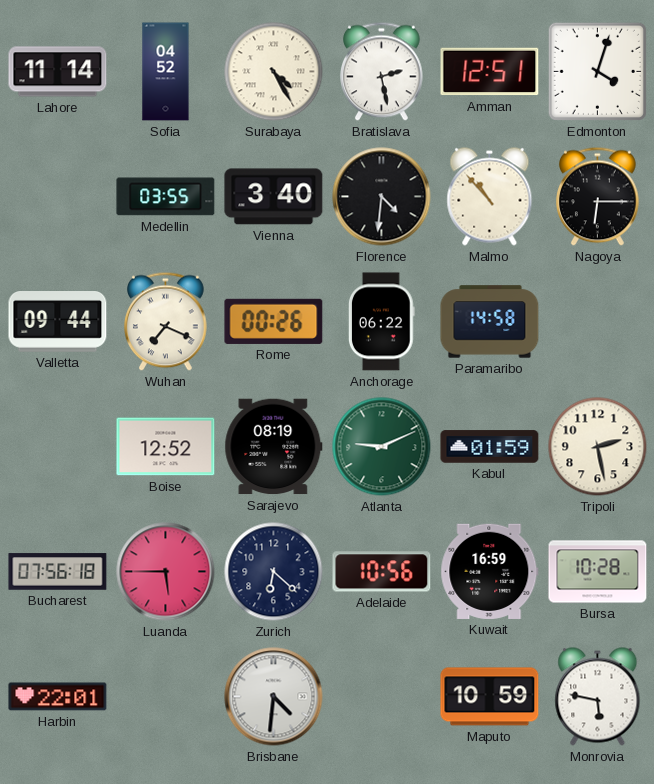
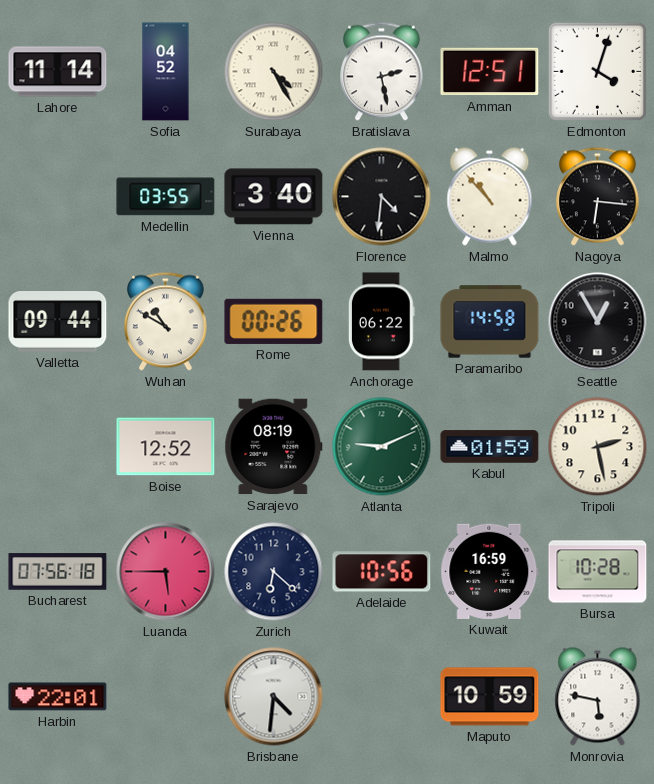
Nagoya: 6:15 -> 6:16 (598, 197)
Wuhan: 7:19 -> 10:50 (166, 322)
Seattle: none -> 12:55 (598, 322)
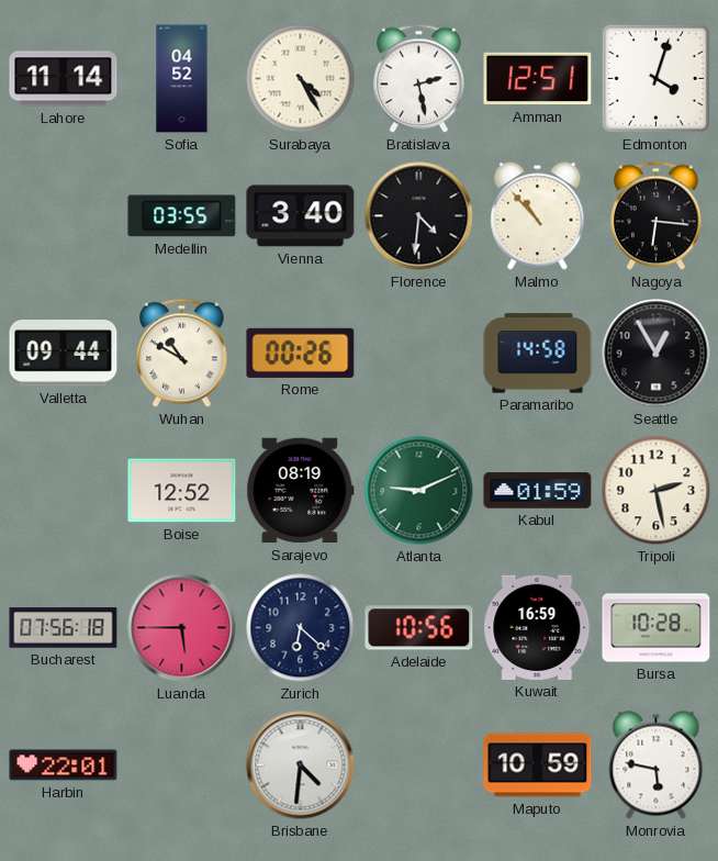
Anchorage: 06:22 -> none (381, 322)
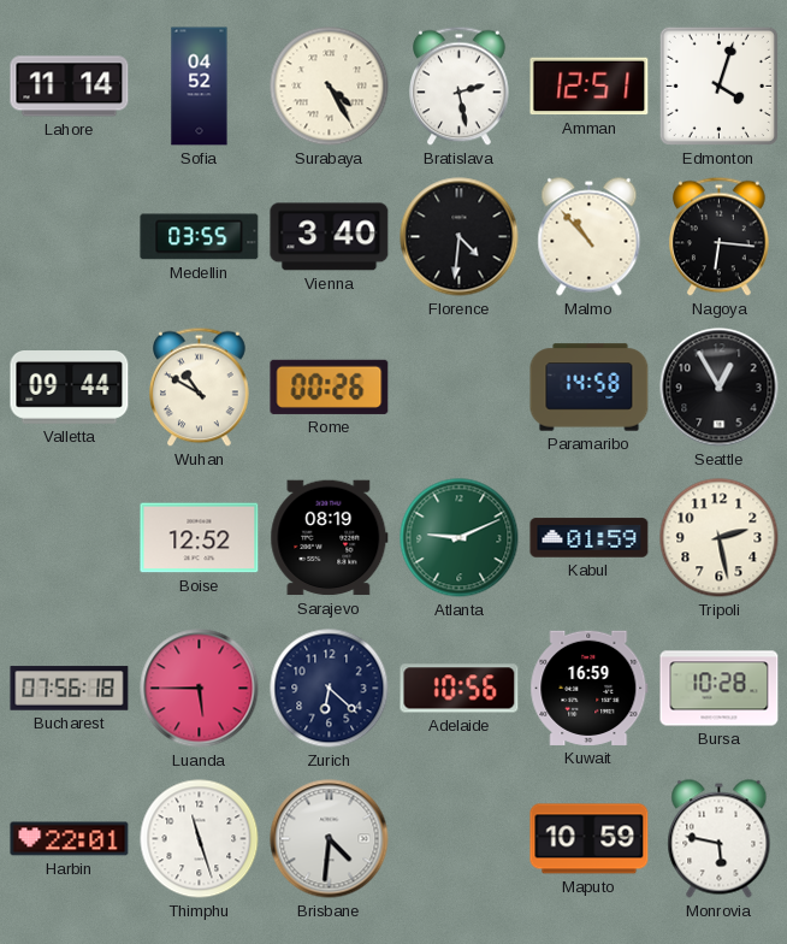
Thimphu: none -> 11:27 (200, 839)
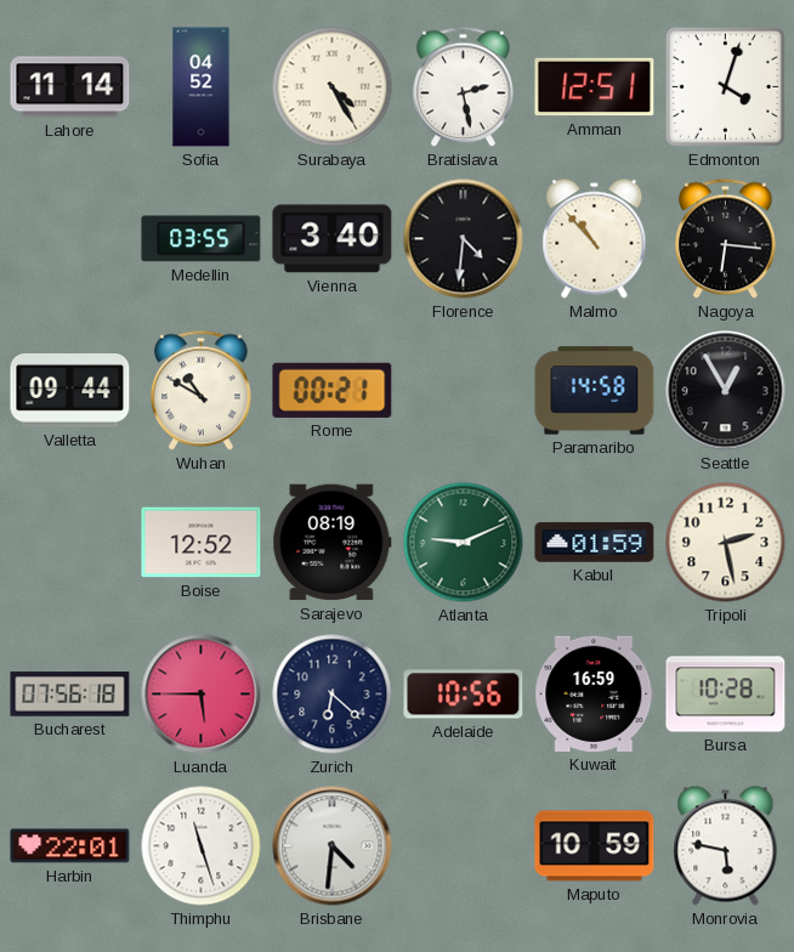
Rome: 00:26 -> 00:21 (333, 390)
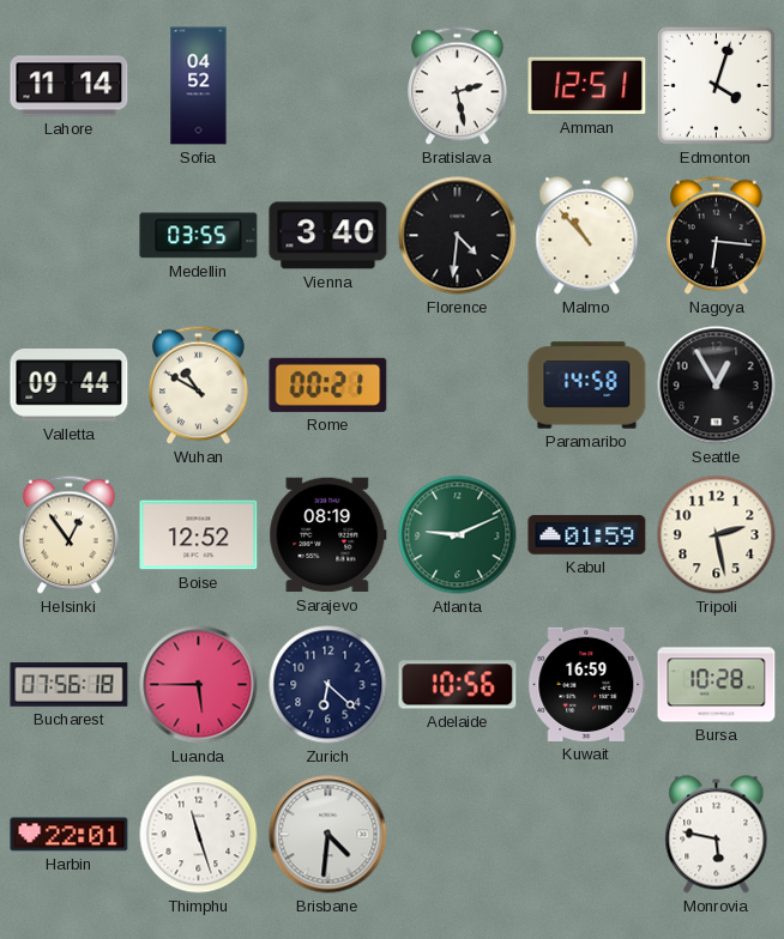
Surabaya: 4:25 -> none (333, 87)
Helsinki: none -> 12:54 (70, 535)
Maputo: 10:59 -> none (595, 846)
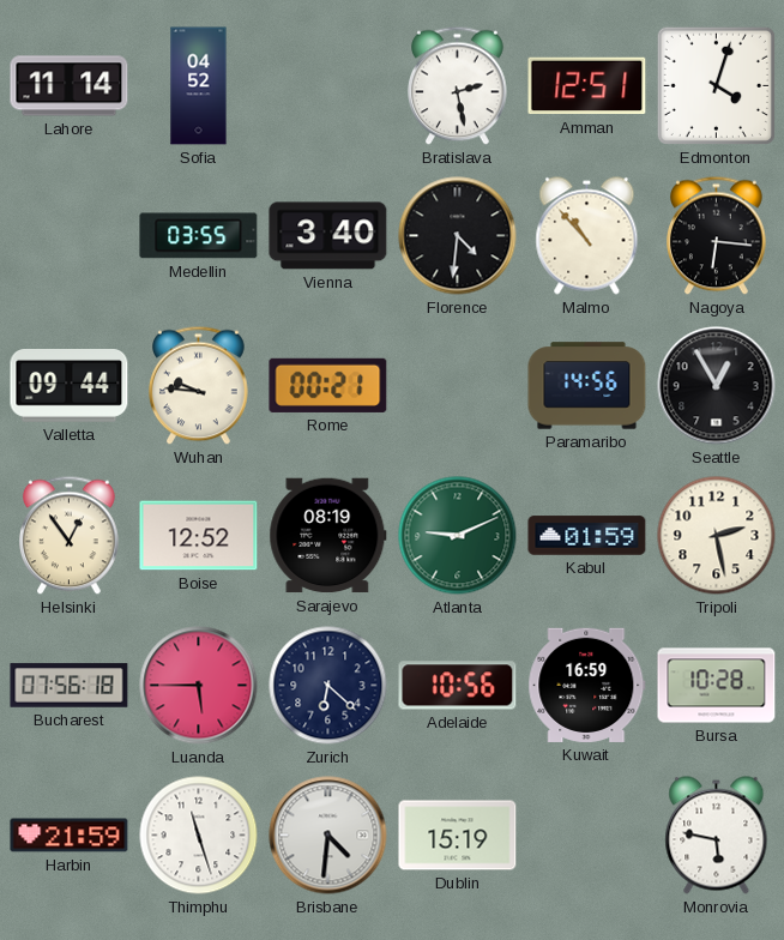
Wuhan: 10:50 -> 9:46 (199, 386)
Paramaribo: 14:58 -> 14:56 (587, 386)
Harbin: 22:01 -> 21:59 (70, 836)
Dublin: none -> 15:19 (458, 836)
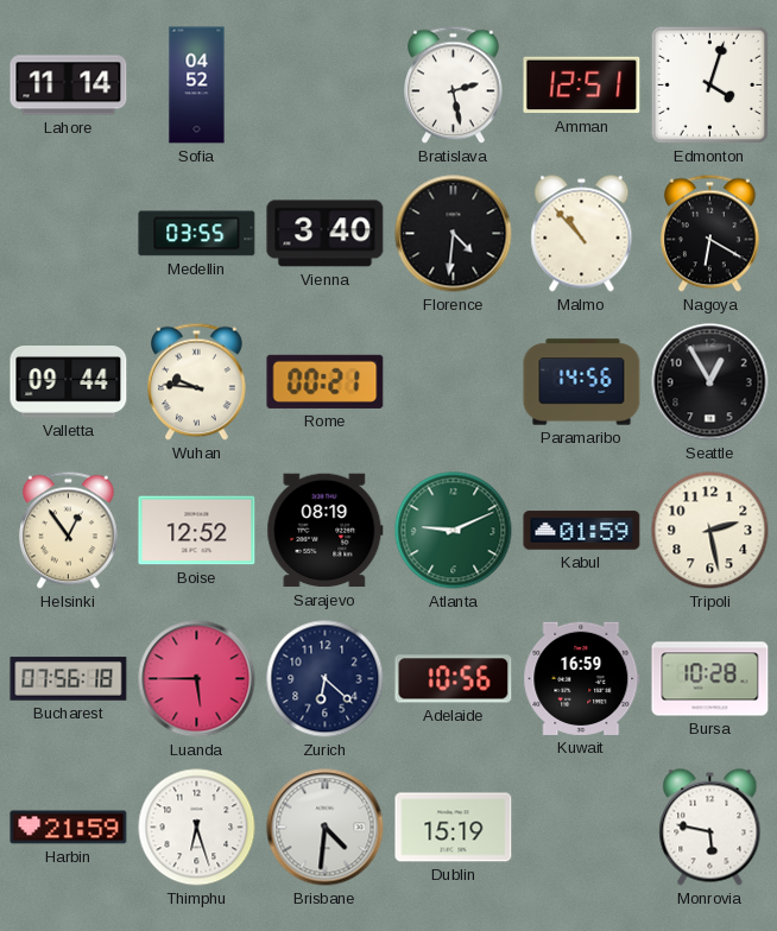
Nagoya: 6:16 -> 6:20 (710, 234)
Thimphu: 11:27 -> 6:27 (197, 828)
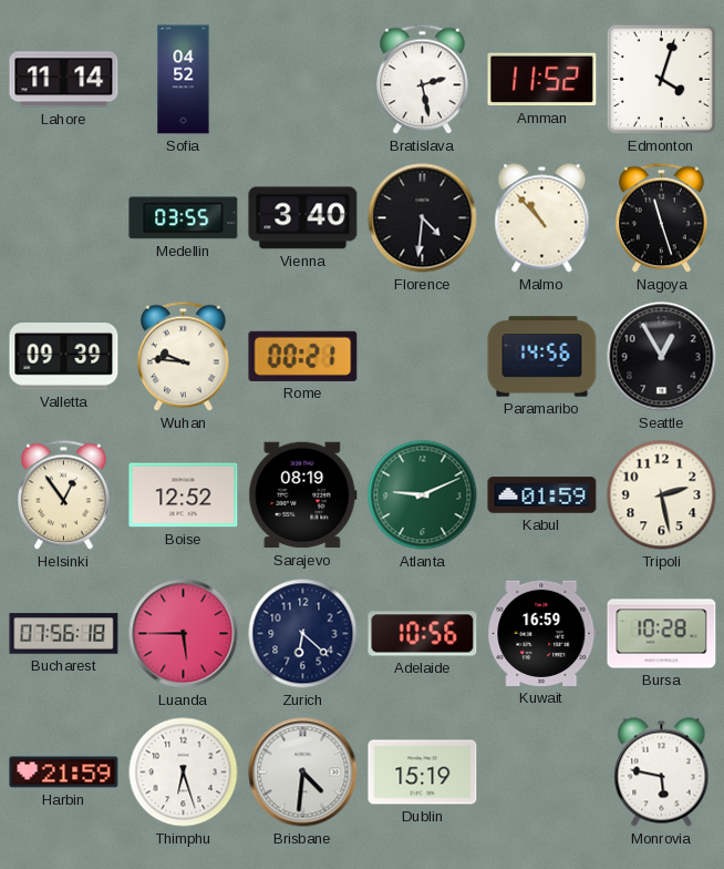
Amman: 12:51 -> 11:52 (542, 80)
Nagoya: 6:20 -> 11:27 (662, 218)
Valletta: 09:44 -> 09:39 (64, 357)
